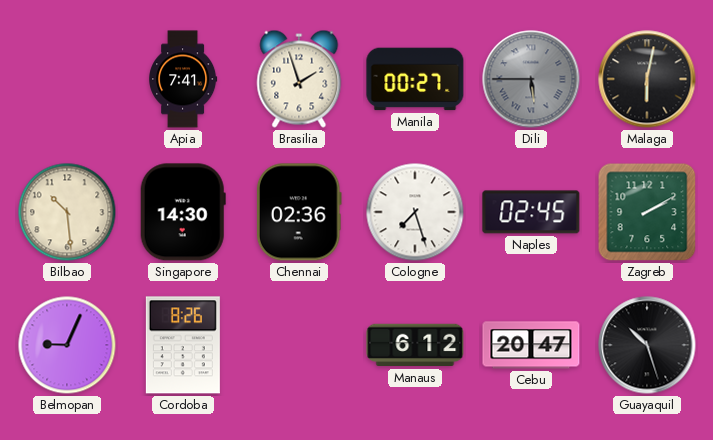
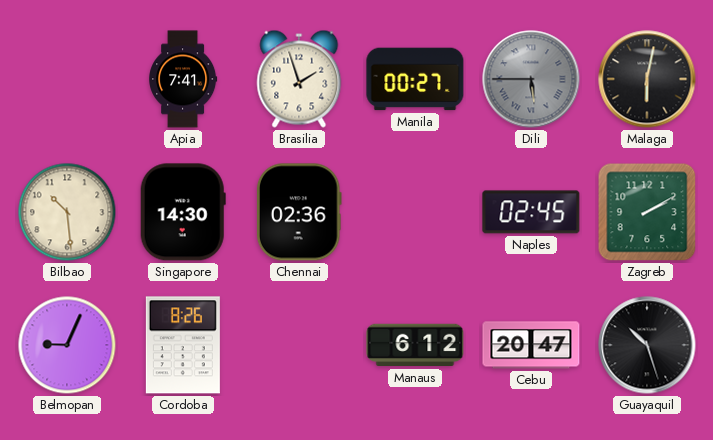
Cologne: 7:27 -> none (415, 212)
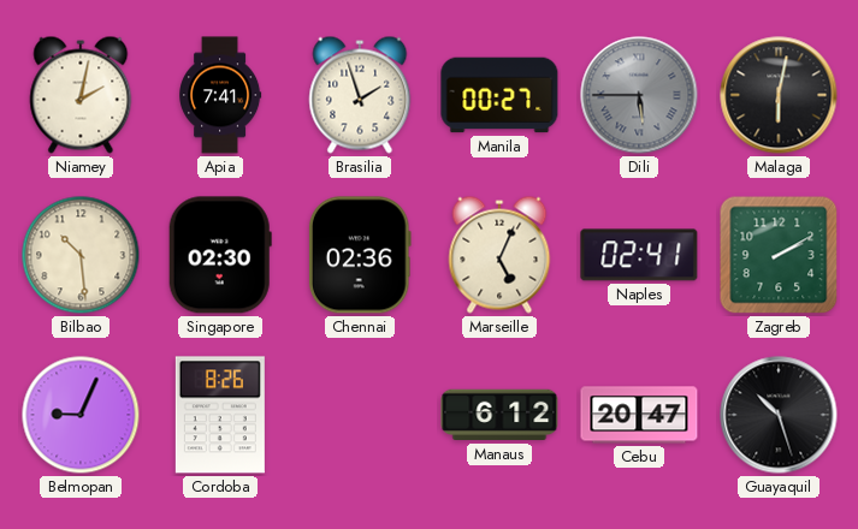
Niamey: none -> 2:02 (81, 95)
Singapore: 14:30 -> 02:30 (220, 255)
Marseille: none -> 5:04 (499, 255)
Naples: 02:45 -> 02:41 (639, 255)
